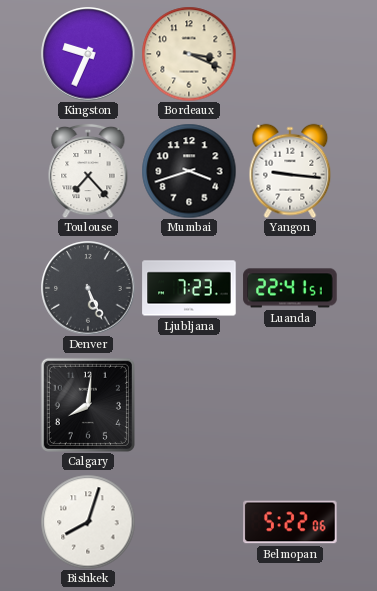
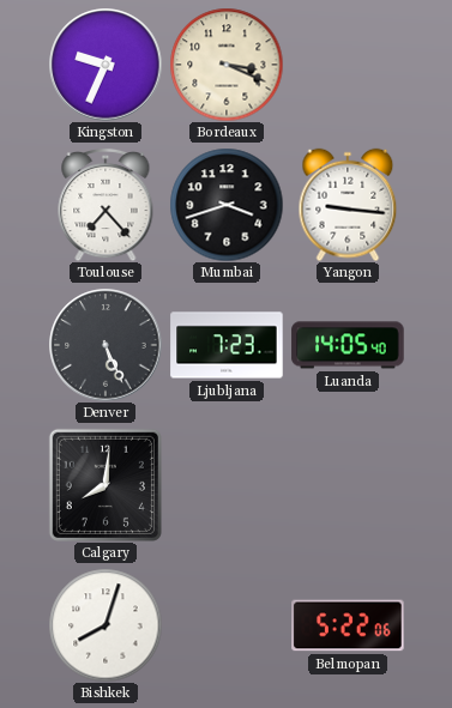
Luanda: 22:41 -> 14:05 (348, 345)
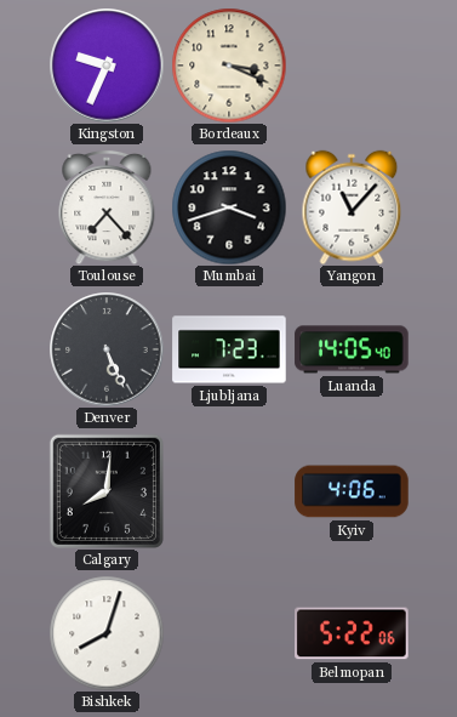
Yangon: 9:16 -> 11:07 (352, 207)
Kyiv: none -> 4:06 (352, 491)
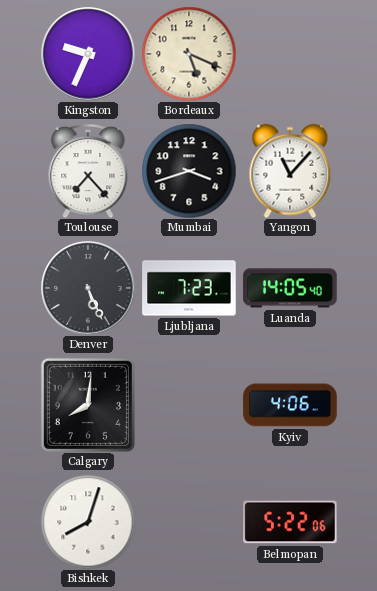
Bordeaux: 3:19 -> 5:19 (189, 54)
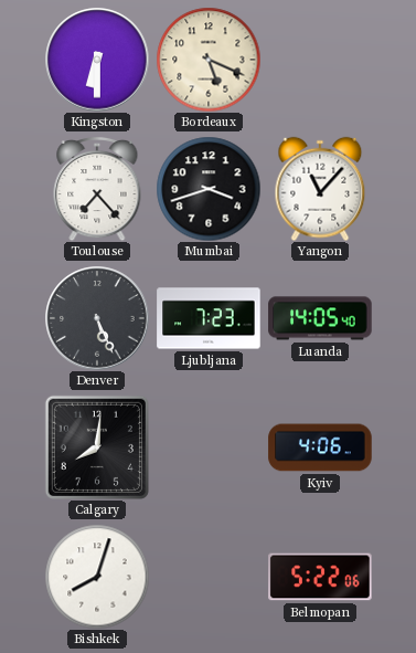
Kingston: 9:34 -> 6:30 (97, 60)
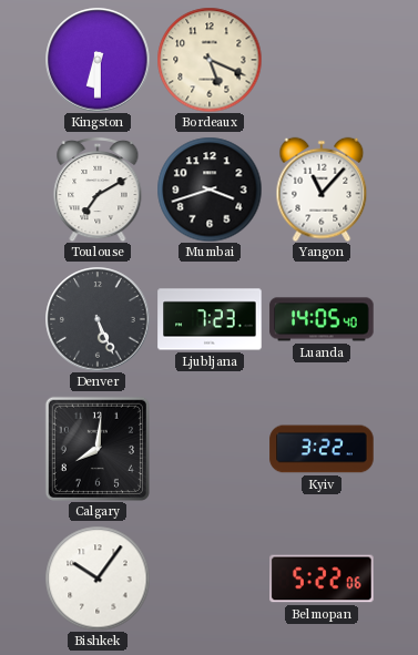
Toulouse: 7:23 -> 7:10 (98, 190)
Kyiv: 4:06 -> 3:22 (322, 449)
Bishkek: 8:03 -> 10:06 (98, 579)
